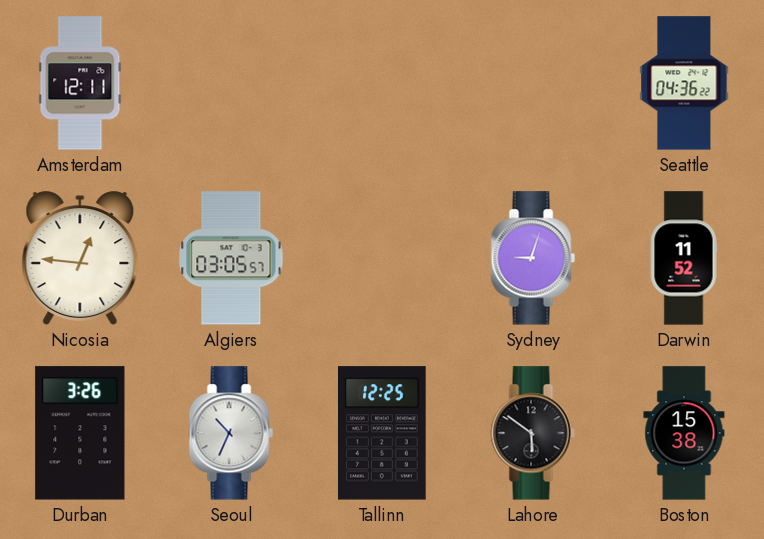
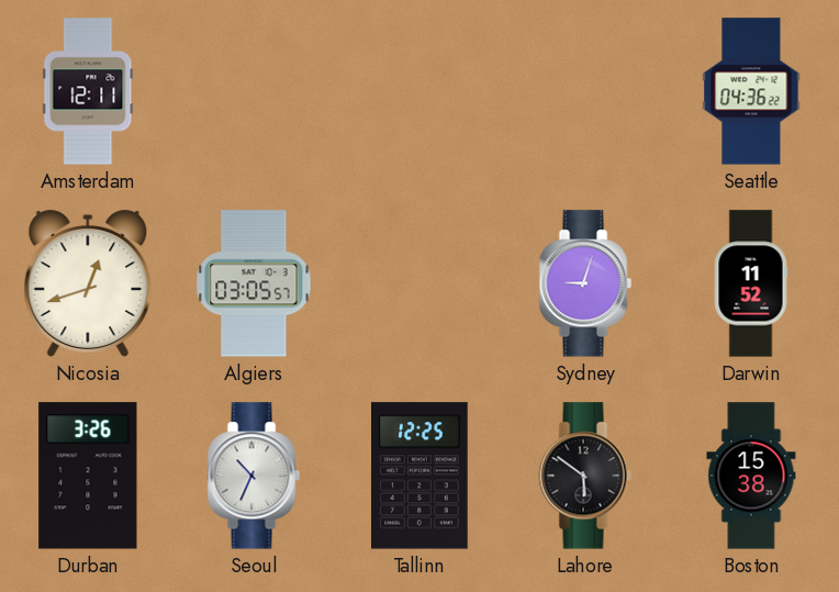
Nicosia: 12:46 -> 12:42 (88, 283)
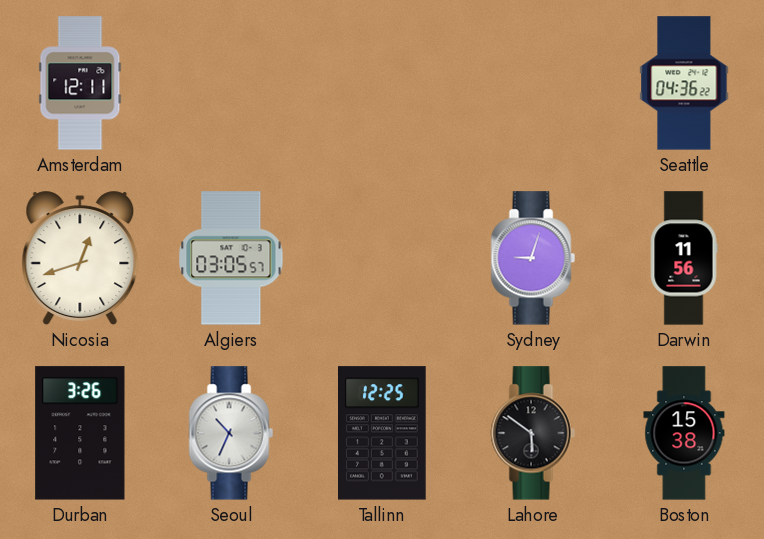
Darwin: 11:52 -> 11:56 (684, 258)
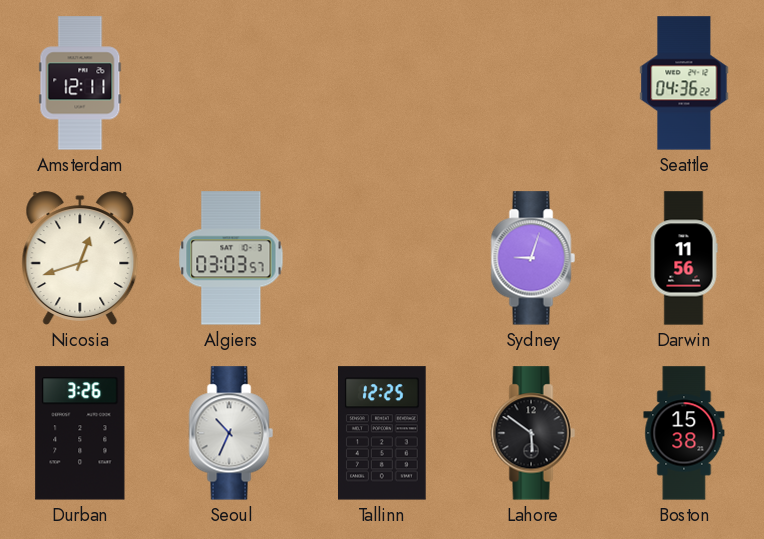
Algiers: 03:05 -> 03:03 (231, 258)
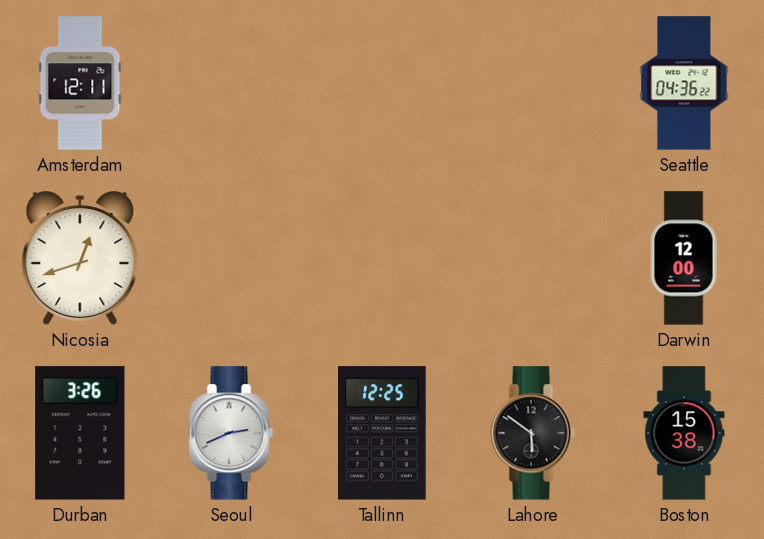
Algiers: 03:03 -> none (231, 258)
Sydney: 9:03 -> none (533, 258)
Darwin: 11:56 -> 12:00 (684, 258)
Seoul: 10:34 -> 2:41 (231, 433)
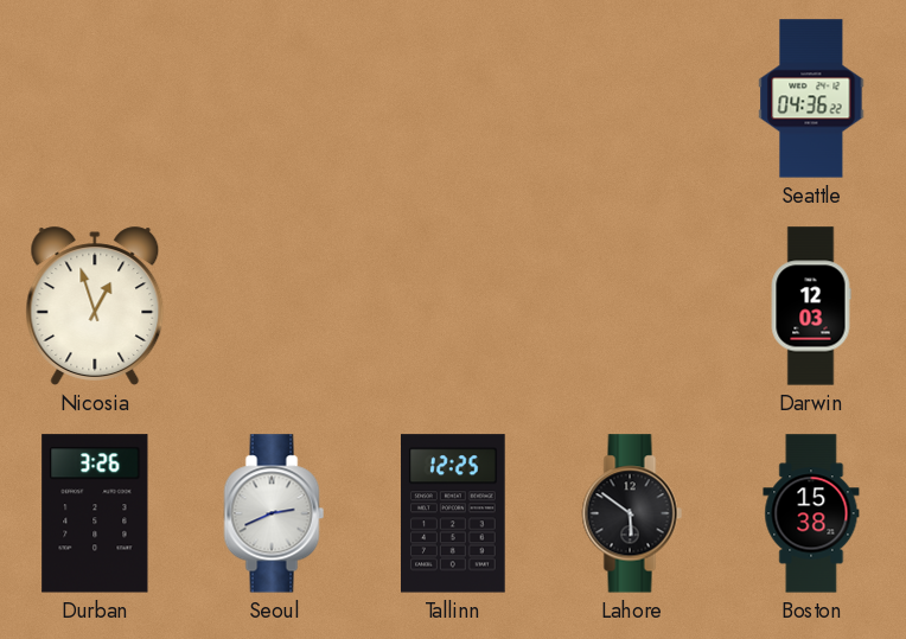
Amsterdam: 12:11 -> none (80, 83)
Nicosia: 12:42 -> 12:57 (95, 306)
Darwin: 12:00 -> 12:03 (811, 306)
